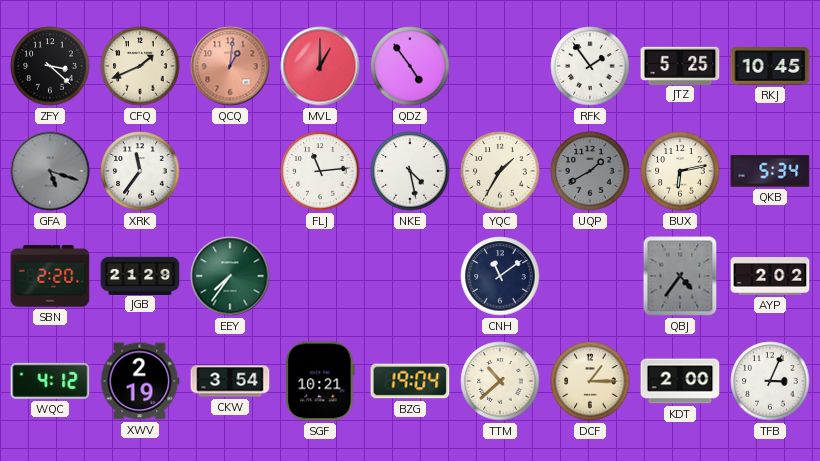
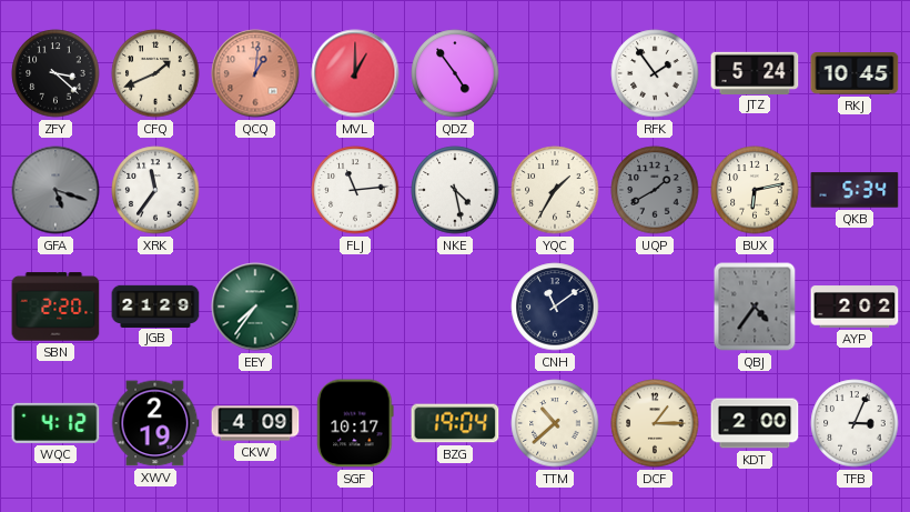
JTZ: 5:25 -> 5:24 (755, 72)
CKW: 3:54 -> 4:09 (255, 423)
SGF: 10:21 -> 10:17 (355, 423)
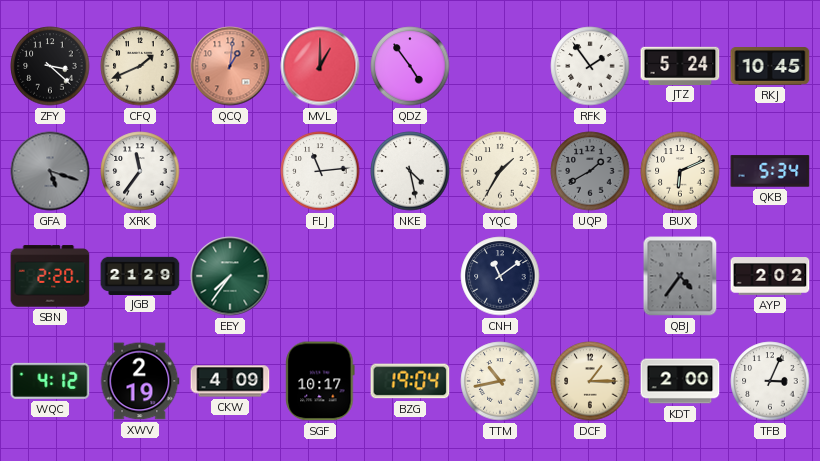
BUX: 6:13 -> 6:11 (680, 171)
TTM: 10:38 -> 10:43 (500, 381)
